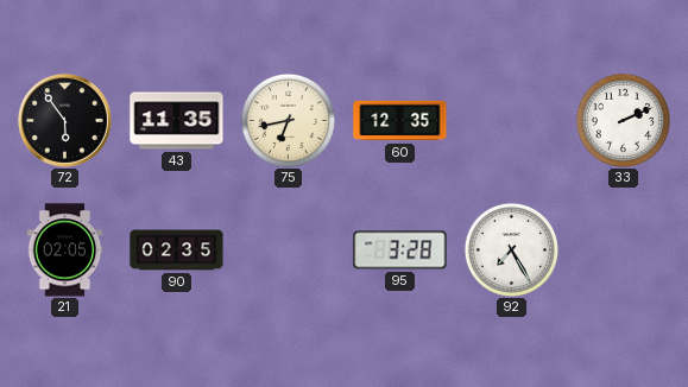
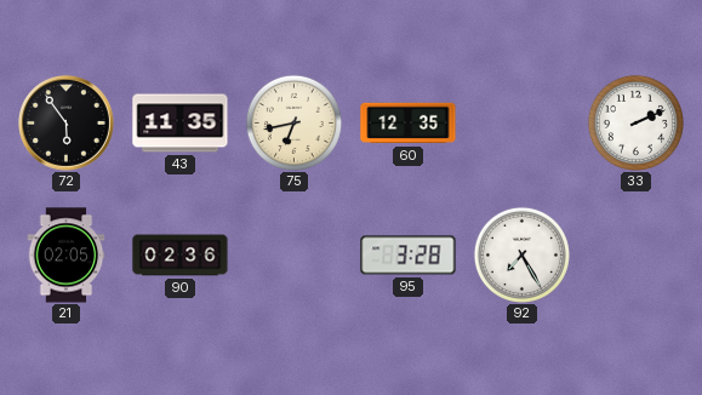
90: 02:35 -> 02:36 (181, 256)
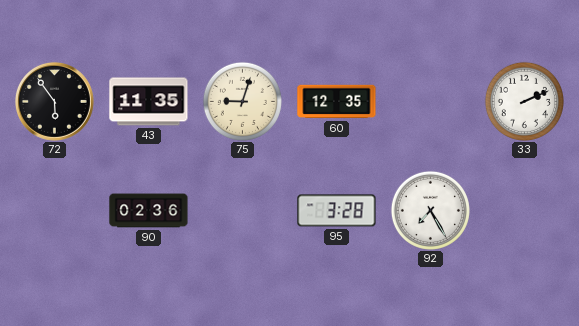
75: 6:43 -> 9:03 (242, 101)
21: 02:05 -> none (67, 256)
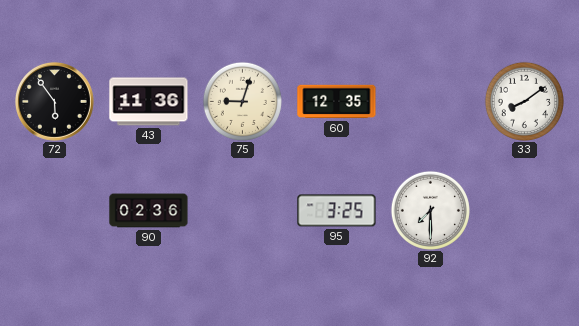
43: 11:35 -> 11:36 (149, 102)
33: 2:11 -> 8:09 (524, 101)
95: 3:28 -> 3:25 (337, 211)
92: 7:25 -> 7:30 (430, 210)
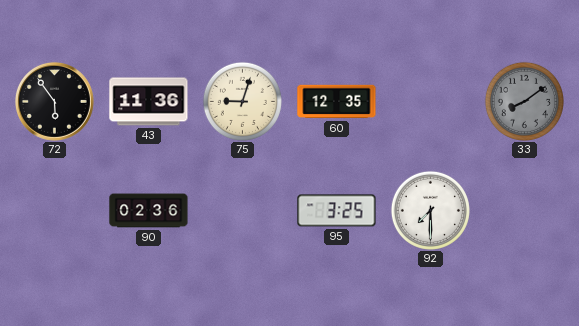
33 dial: white -> grey (524, 101)
